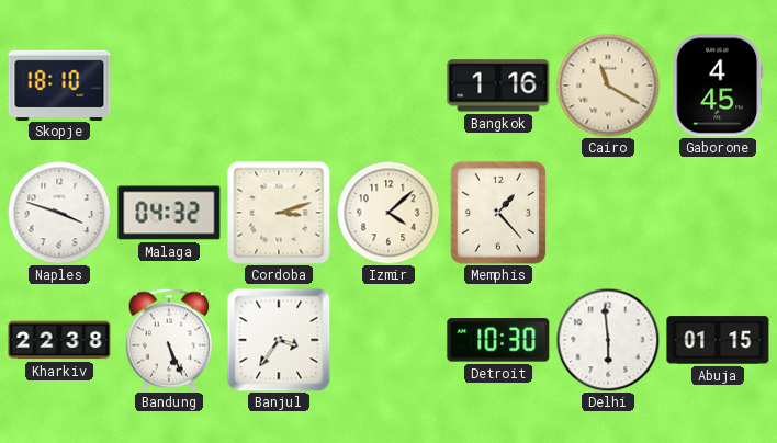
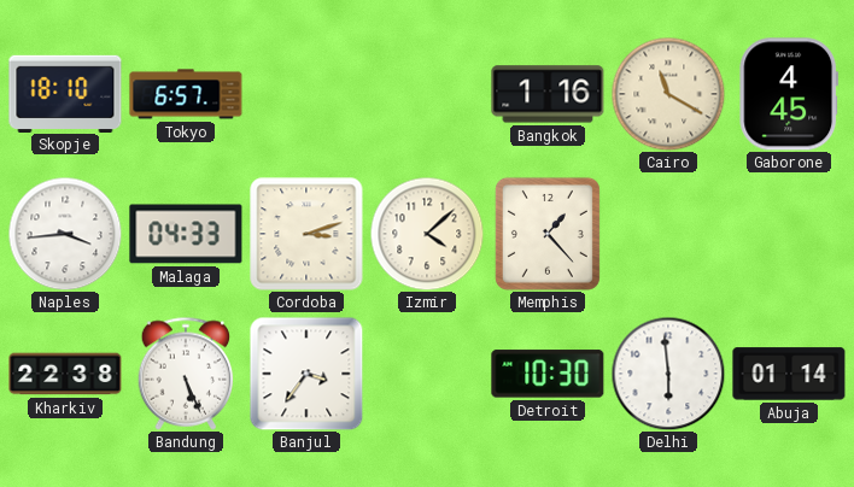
Tokyo: none -> 6:57 (186, 94)
Naples: 3:48 -> 3:44 (65, 234)
Malaga: 04:32 -> 04:33 (186, 234)
Abuja: 01:15 -> 01:14 (789, 374)
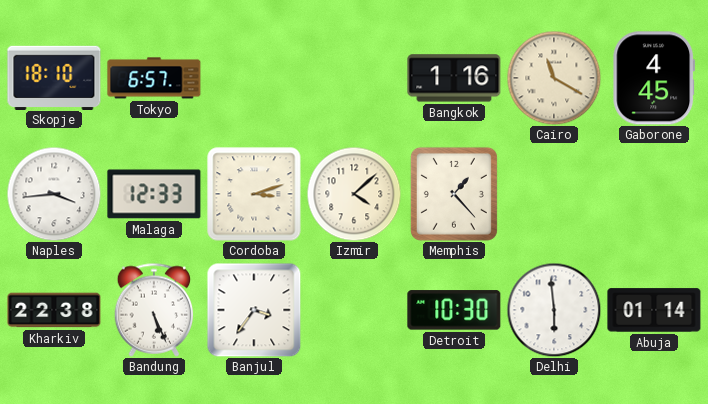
Malaga: 04:33 -> 12:33 (154, 194)
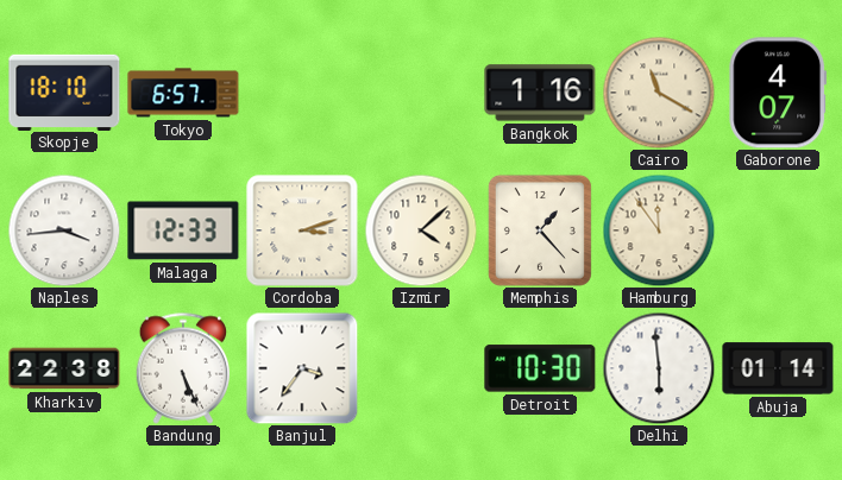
Gaborone: 4:45 -> 4:07 (778, 93)
Hamburg: none -> 11:54 (659, 230)
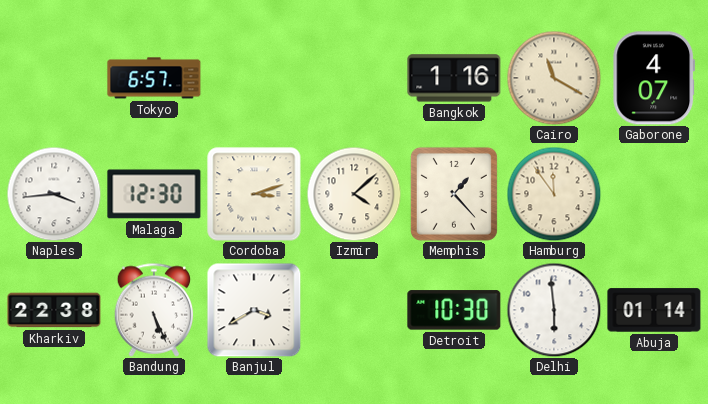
Skopje: 18:10 -> none (64, 91)
Malaga: 12:33 -> 12:30 (154, 194)
Banjul: 3:36 -> 3:40 (254, 310)
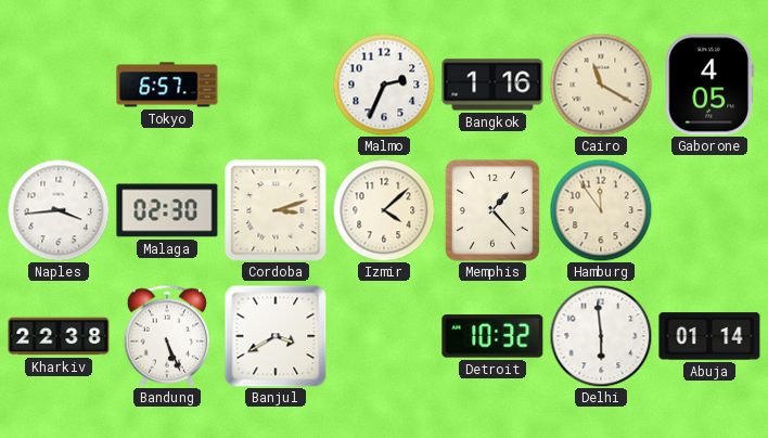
Malmo: none -> 2:34 (384, 85)
Gaborone: 4:07 -> 4:05 (709, 85)
Malaga: 12:30 -> 02:30 (167, 210)
Detroit: 10:30 -> 10:32 (492, 336)
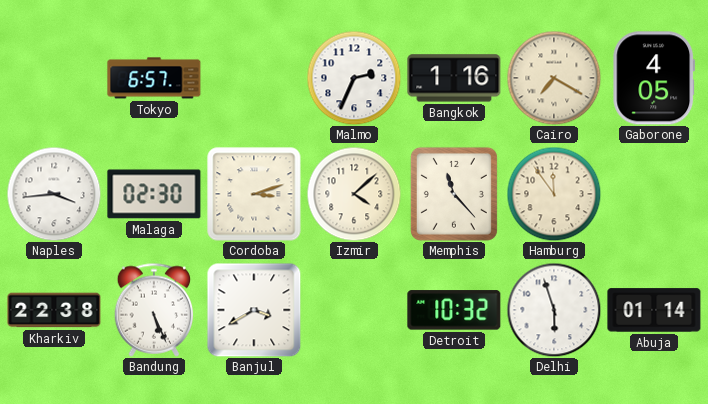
Cairo: 11:20 -> 7:20 (554, 78)
Memphis: 1:23 -> 11:23 (454, 194)
Delhi: 5:59 -> 5:57 (554, 310)
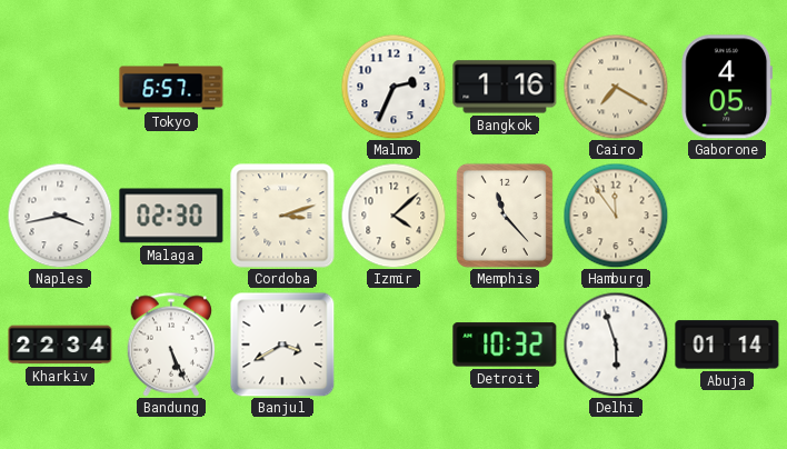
Naples: 3:44 -> 3:43 (60, 216)
Kharkiv: 22:38 -> 22:34 (60, 345)
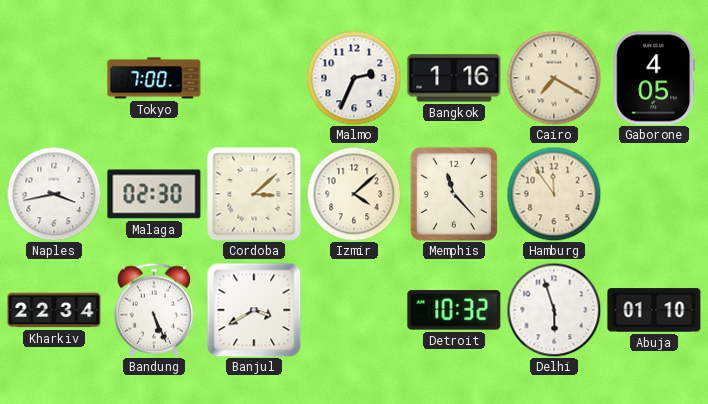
Tokyo: 6:57 -> 7:00 (154, 78)
Cordoba: 3:12 -> 3:08 (254, 194)
Abuja: 01:14 -> 01:10 (654, 310)
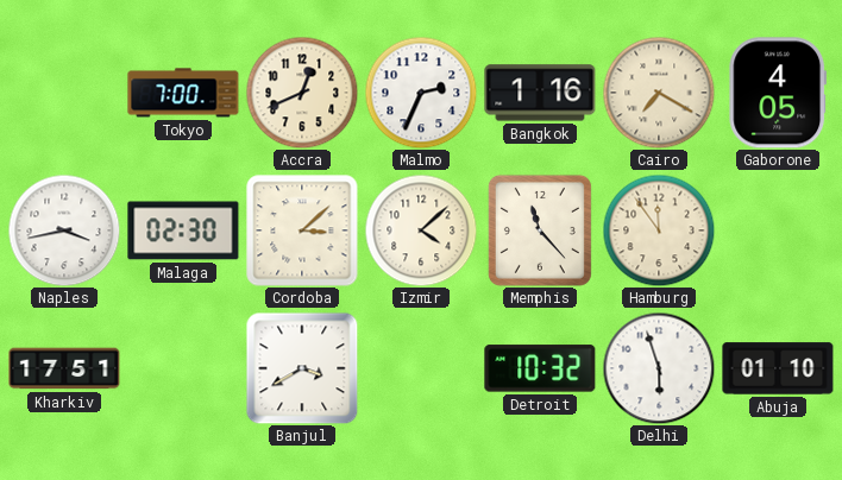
Accra: none -> 12:41 (302, 93)
Kharkiv: 22:34 -> 17:51 (64, 368)
Bandung: 5:26 -> none (154, 310)
